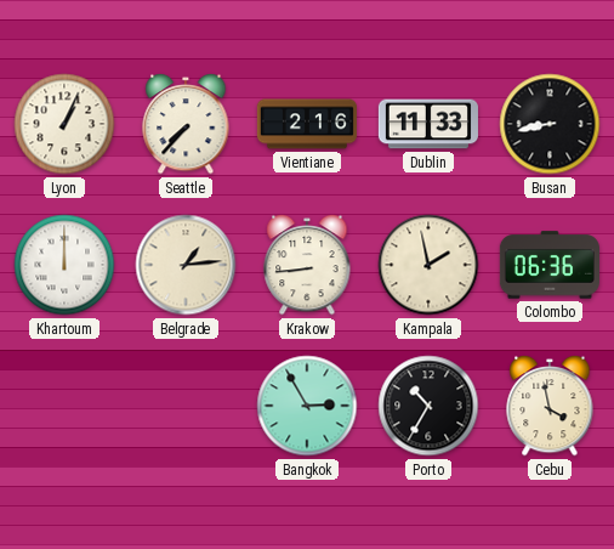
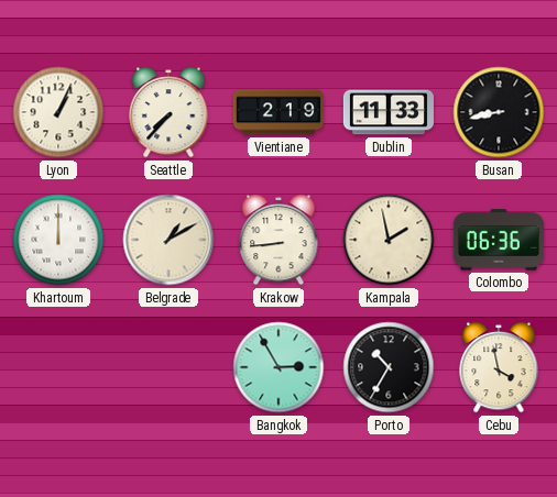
Vientiane: 2:16 -> 2:19 (278, 112)
Belgrade: 1:14 -> 1:10 (168, 240)
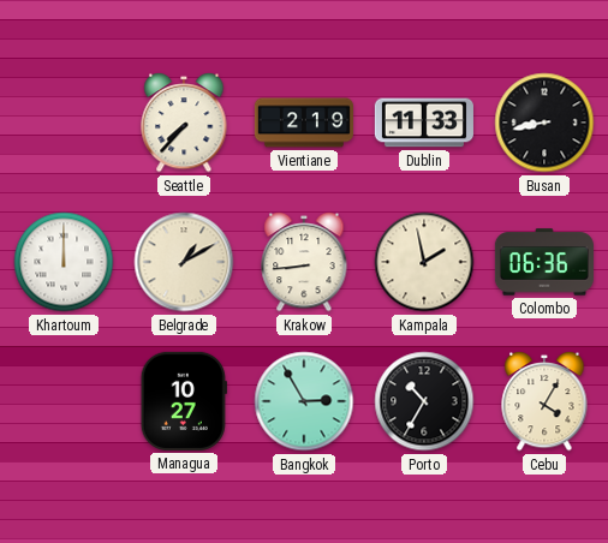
Lyon: 1:04 -> none (58, 112)
Managua: none -> 10:27 (184, 401)
Cebu: 3:58 -> 4:05 (544, 401)
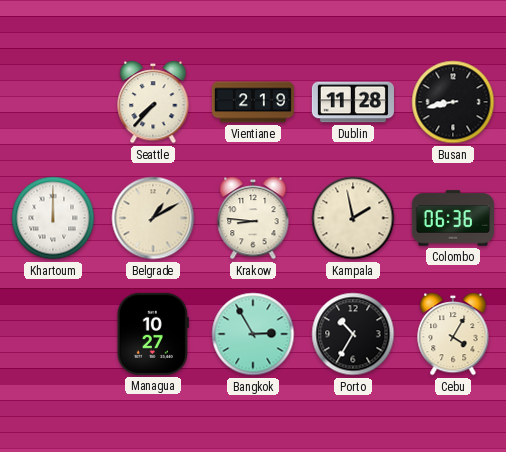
Dublin: 11:33 -> 11:28 (353, 102)
Krakow: 8:44 -> 8:46 (253, 218)
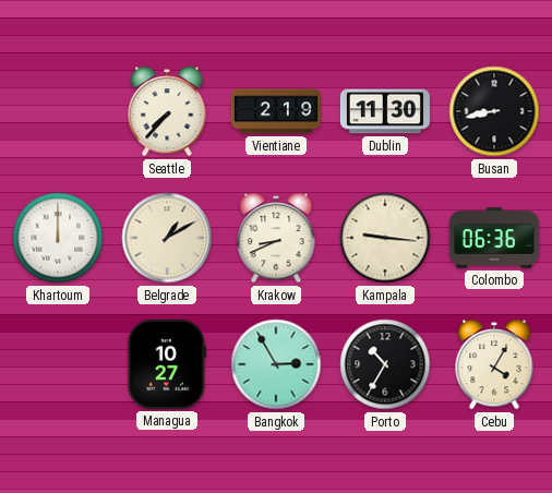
Dublin: 11:28 -> 11:30 (385, 111)
Krakow: 8:46 -> 8:41 (276, 238)
Kampala: 1:58 -> 9:16 (385, 238)
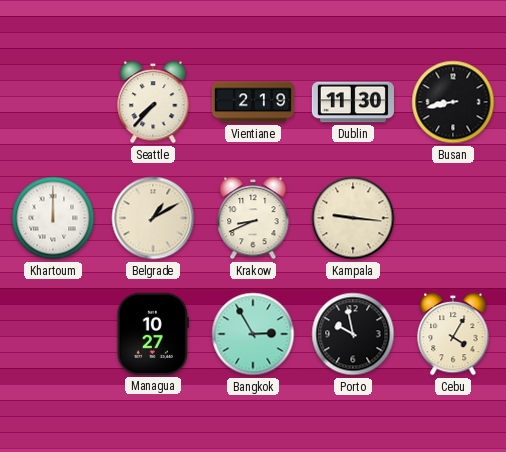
Colombo: 06:36 -> none (494, 238)
Porto: 10:35 -> 9:58 (353, 334)
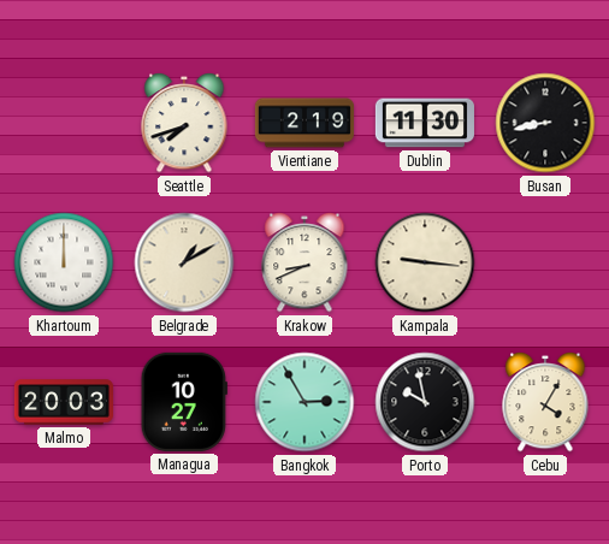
Seattle: 7:37 -> 7:42 (184, 123)
Malmo: none -> 20:03 (64, 402)
